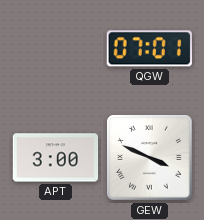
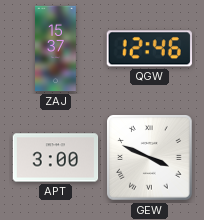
ZAJ: none -> 15:37 (56, 49)
QGW: 07:01 -> 12:46 (149, 49)
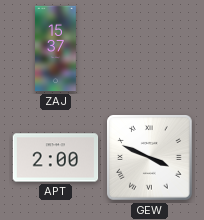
QGW: 12:46 -> none (149, 49)
APT: 3:00 -> 2:00 (56, 158)
